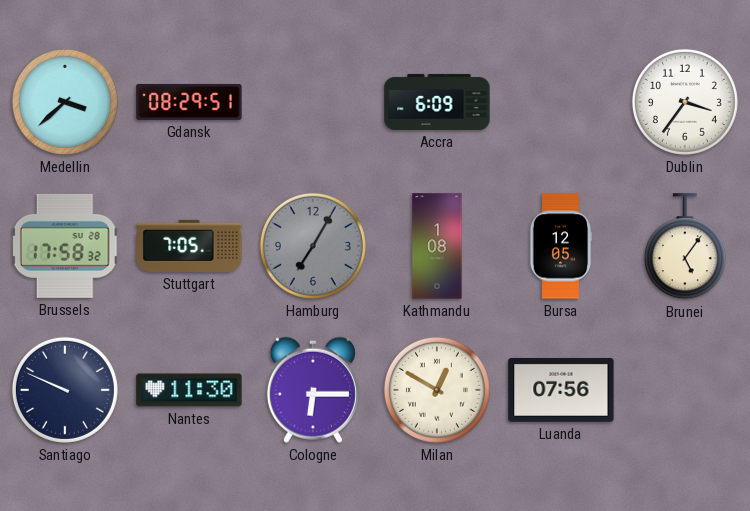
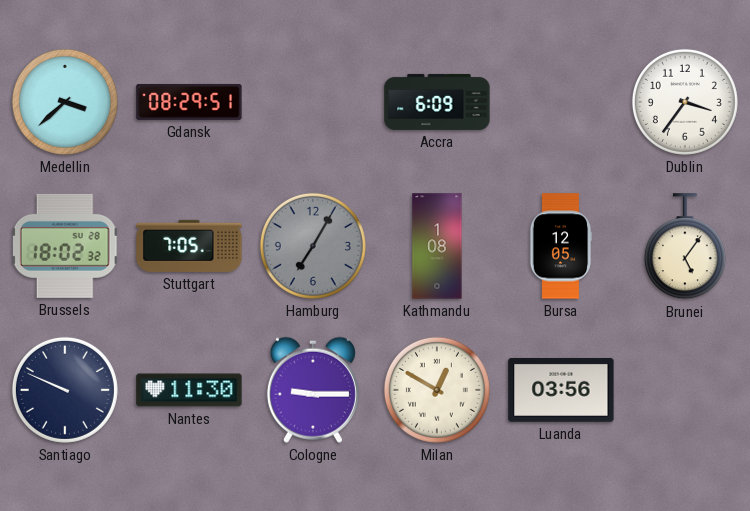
Brussels: 17:58 -> 18:02 (65, 246)
Cologne: 6:15 -> 9:15 (313, 390)
Luanda: 07:56 -> 03:56 (561, 390)
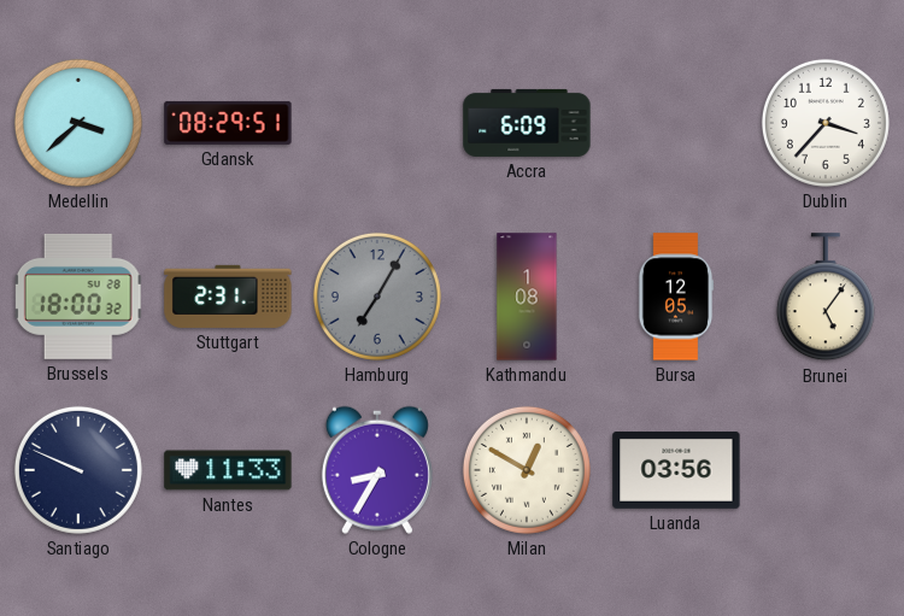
Dublin: 3:36 -> 3:37 (826, 123)
Brussels: 18:02 -> 18:00 (78, 297)
Stuttgart: 7:05 -> 2:31 (228, 297)
Nantes: 11:30 -> 11:33 (228, 470)
Cologne: 9:15 -> 8:35 (377, 470)
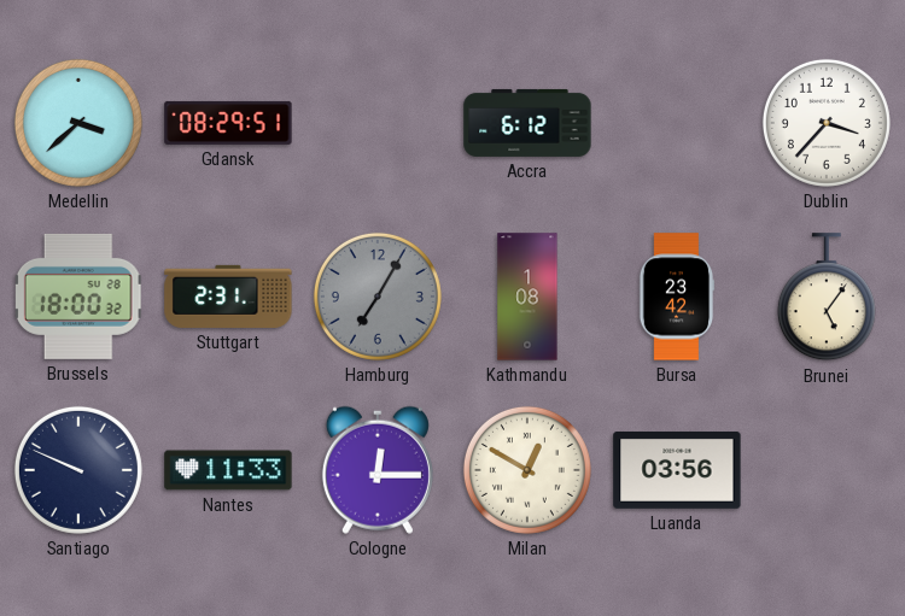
Accra: 6:09 -> 6:12 (527, 123)
Bursa: 12:05 -> 23:42 (677, 297)
Cologne: 8:35 -> 12:15 (378, 470)
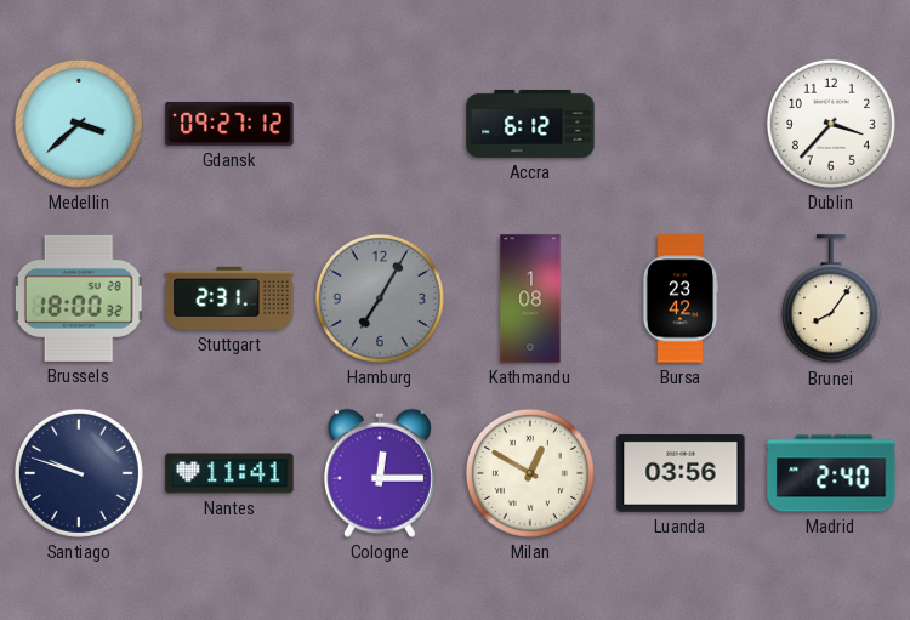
Gdansk: 08:29 -> 09:27 (229, 124)
Brunei: 5:06 -> 8:06 (831, 300)
Santiago: 9:49 -> 9:48 (79, 473)
Nantes: 11:33 -> 11:41 (229, 473)
Madrid: none -> 2:40 (831, 473)
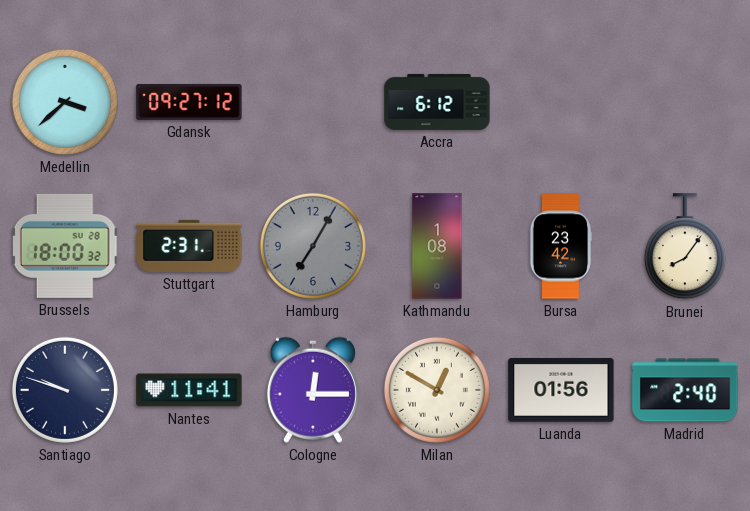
Dublin: 3:37 -> none (831, 124)
Luanda: 03:56 -> 01:56 (561, 390)
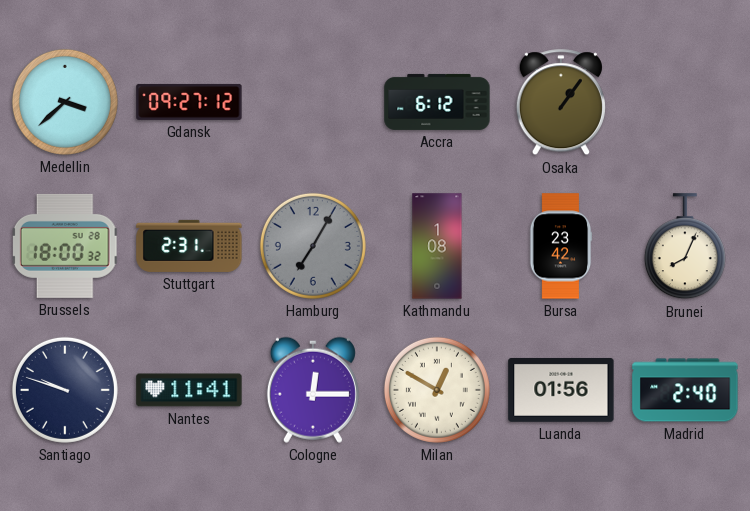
Osaka: none -> 1:06 (561, 103)
Brunei: 8:06 -> 8:04 (685, 247)
